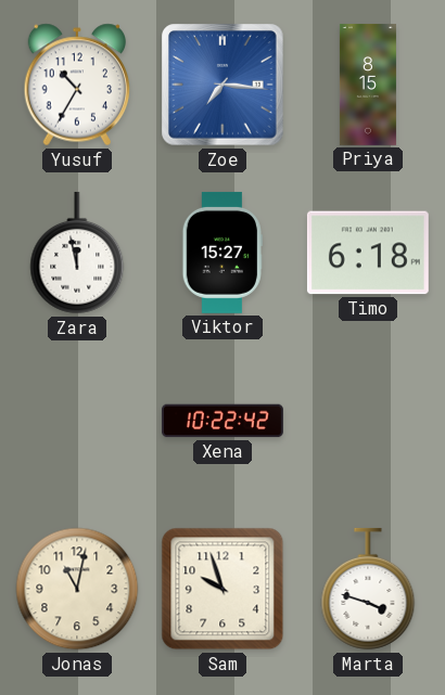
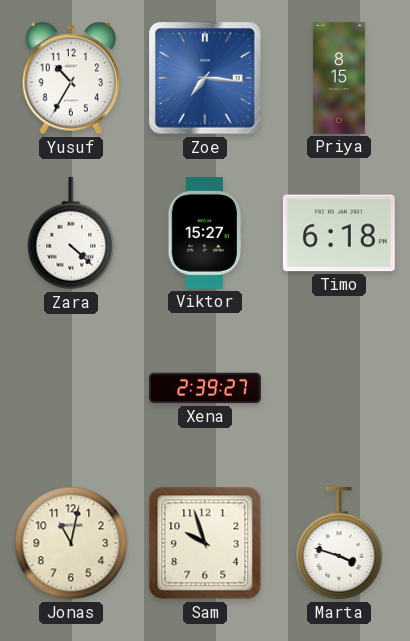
Zara: 11:58 -> 4:22 (71, 233)
Xena: 10:22 -> 2:39 (205, 388)
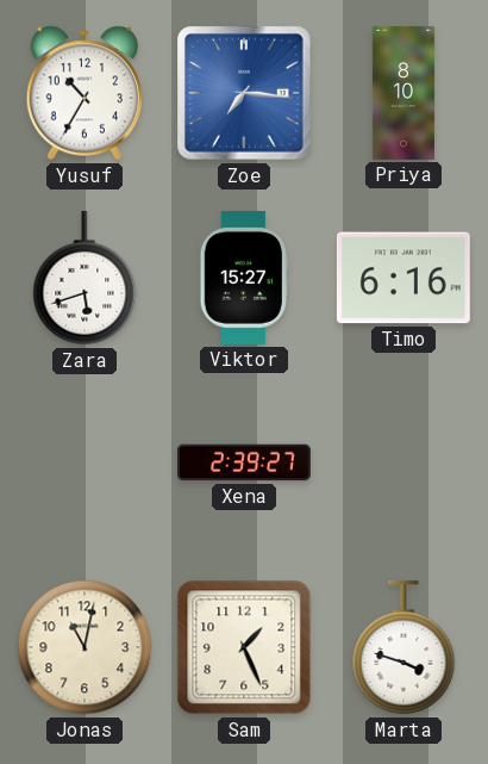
Priya: 8:15 -> 8:10 (403, 93)
Zara: 4:22 -> 5:42 (85, 278)
Timo: 6:18 -> 6:16 (403, 278)
Sam: 9:57 -> 1:26 (244, 647)
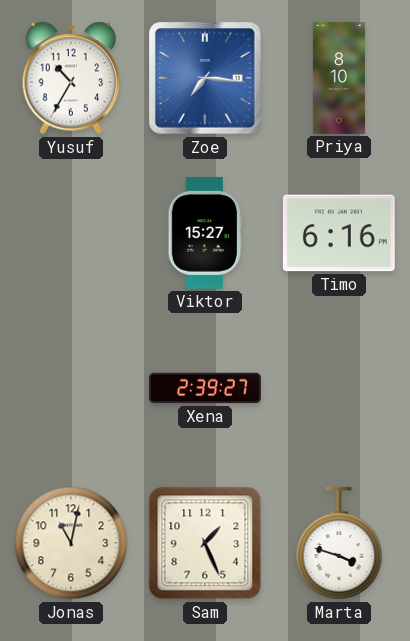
Zara: 5:42 -> none (85, 278)
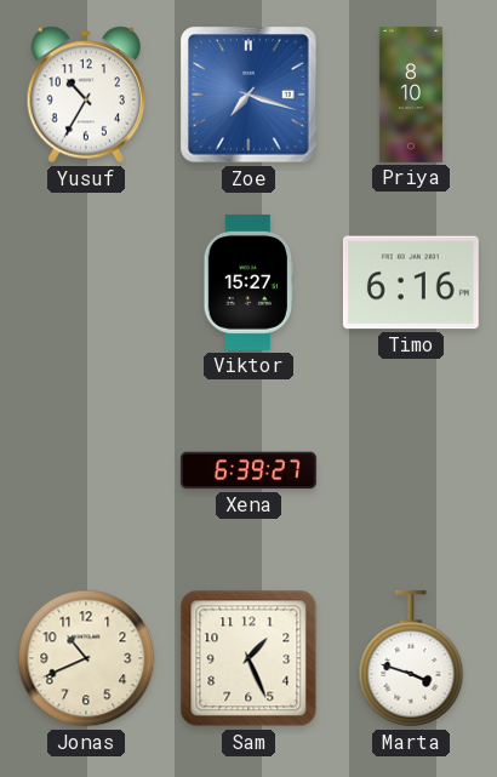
Zoe: 7:16 -> 7:18 (248, 95)
Xena: 2:39 -> 6:39 (248, 470)
Jonas: 11:02 -> 10:41 (86, 658)
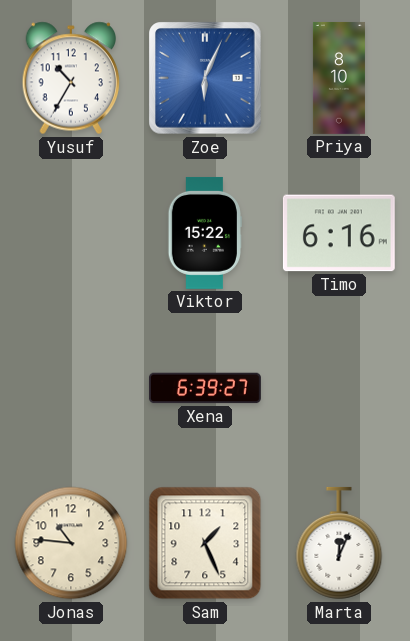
Zoe: 7:18 -> 6:04 (205, 78)
Viktor: 15:27 -> 15:22 (205, 233)
Jonas: 10:41 -> 10:46 (71, 543)
Marta: 3:48 -> 12:04 (339, 543)
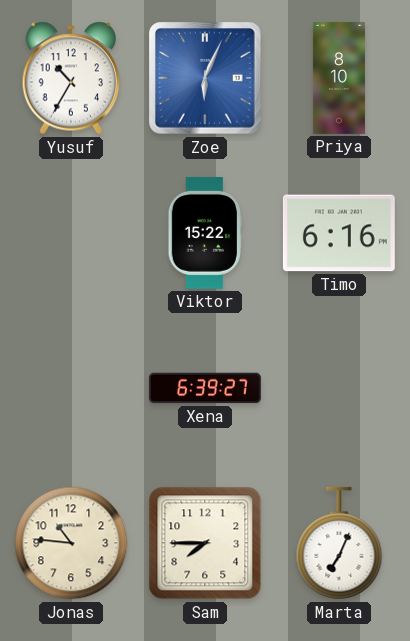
Sam: 1:26 -> 7:45 (205, 543)
Marta: 12:04 -> 7:04 (339, 543)
